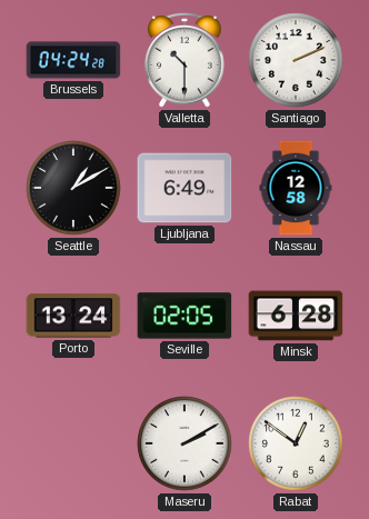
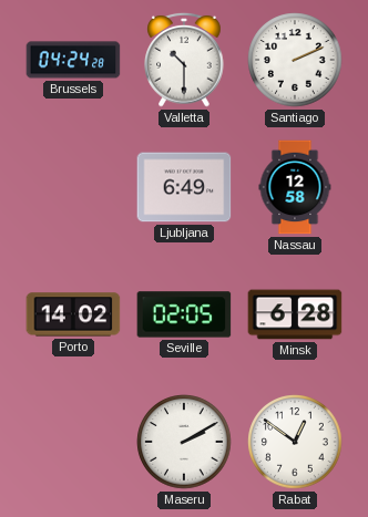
Seattle: 1:10 -> none (73, 188)
Porto: 13:24 -> 14:02 (73, 314)
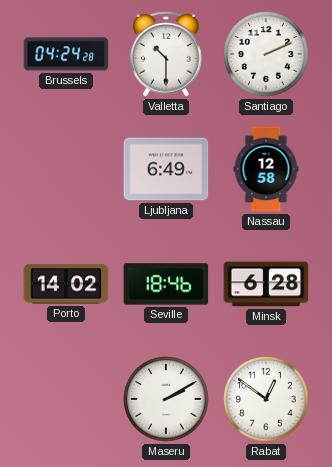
Seville: 02:05 -> 18:46 (166, 284)
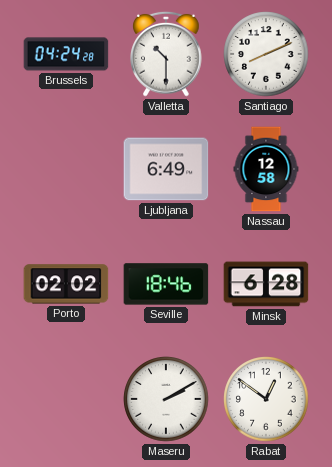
Santiago: 2:11 -> 8:11 (266, 54)
Porto: 14:02 -> 02:02 (66, 284)
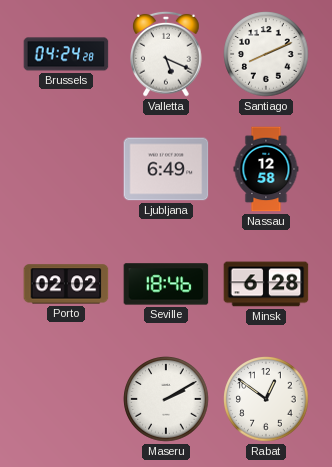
Valletta: 10:30 -> 5:19 (166, 54)
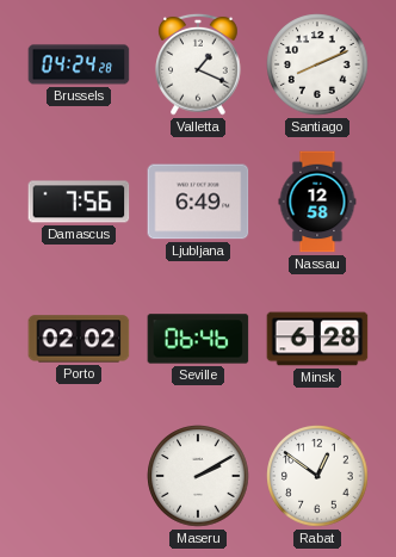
Valletta: 5:19 -> 1:19 (198, 64)
Damascus: none -> 7:56 (79, 202)
Seville: 18:46 -> 06:46 (198, 339)
